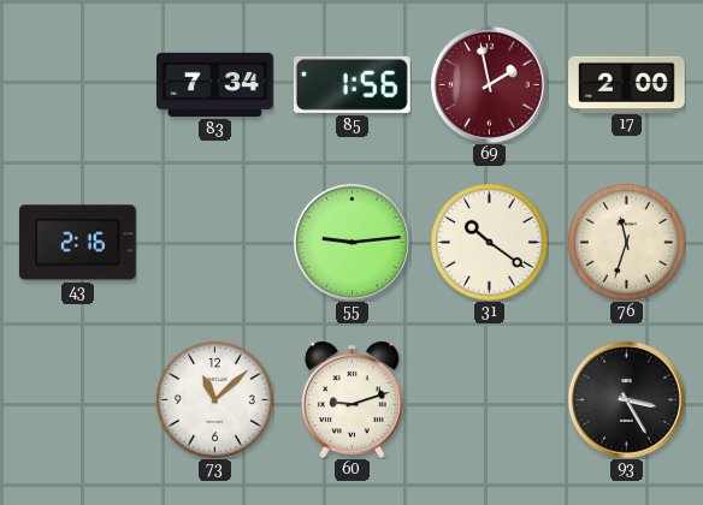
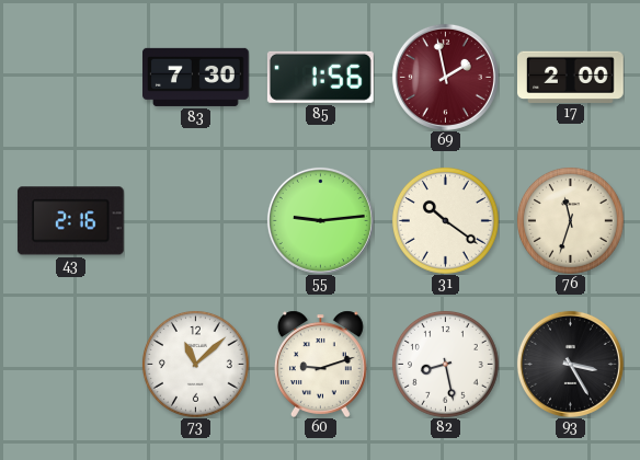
83: 7:34 -> 7:30 (196, 77)
82: none -> 8:28 (445, 364)
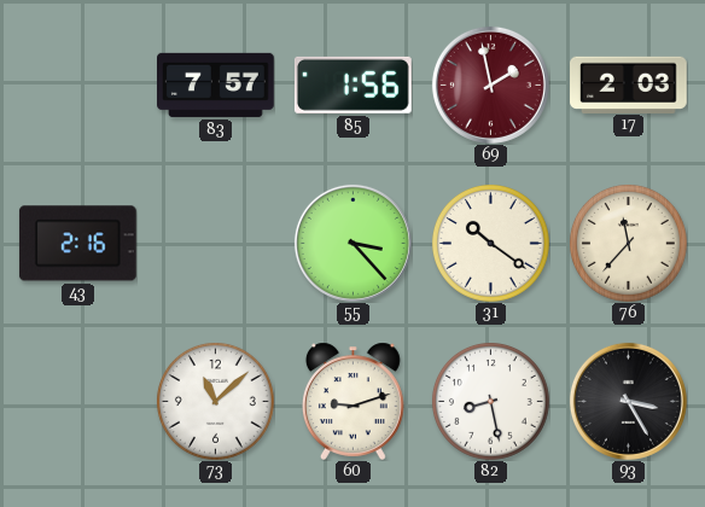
83: 7:30 -> 7:57 (216, 84)
17: 2:00 -> 2:03 (629, 84)
55: 9:14 -> 3:23 (353, 243)
76: 11:33 -> 11:37 (628, 243)
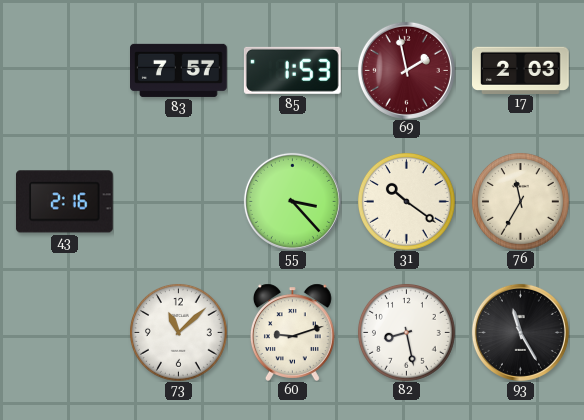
85: 1:56 -> 1:53 (292, 70)
76: 11:37 -> 11:35 (520, 201)
93: 3:25 -> 11:25 (520, 332)
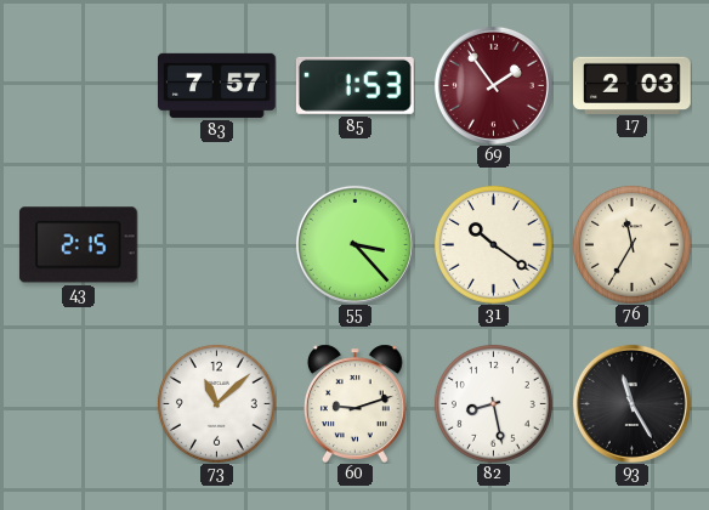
69: 1:58 -> 1:54 (493, 85)
43: 2:16 -> 2:15 (78, 245)
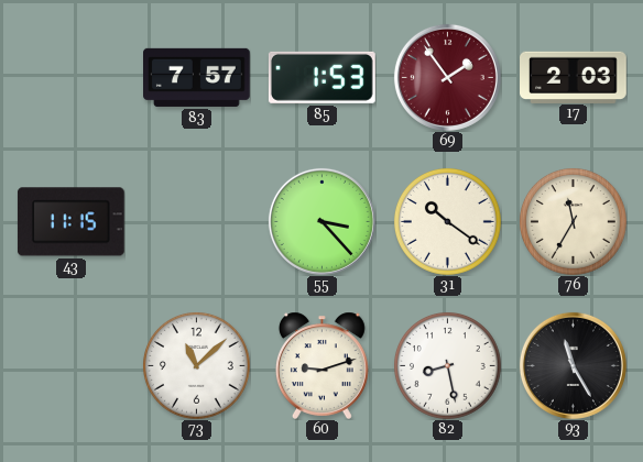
43: 2:15 -> 11:15 (70, 222)
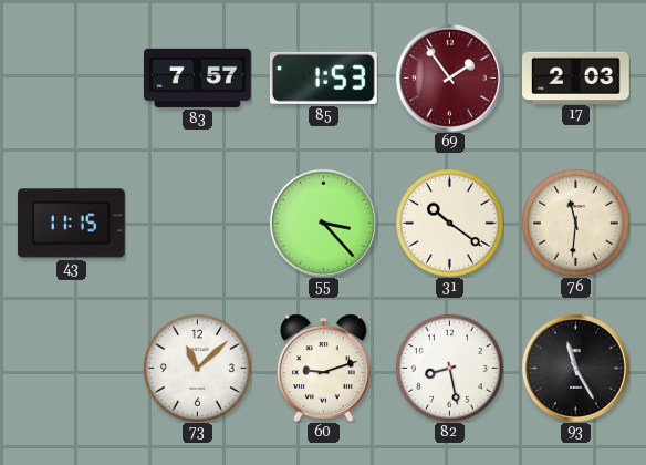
76: 11:35 -> 11:31 (575, 223)
